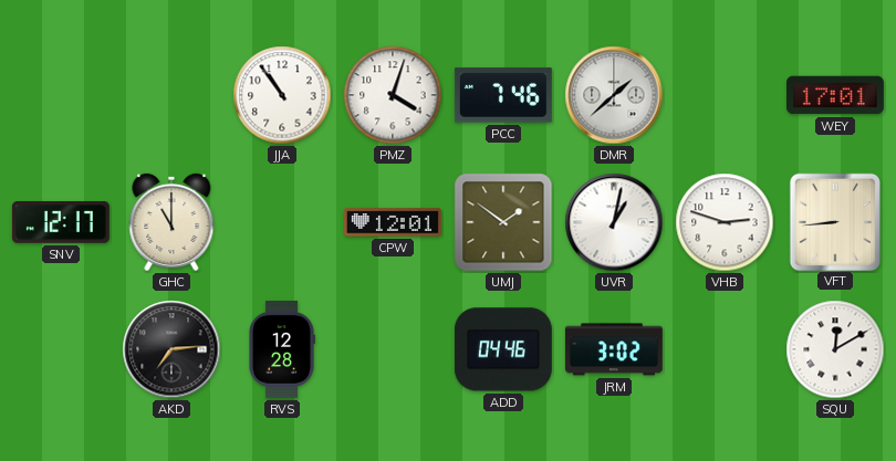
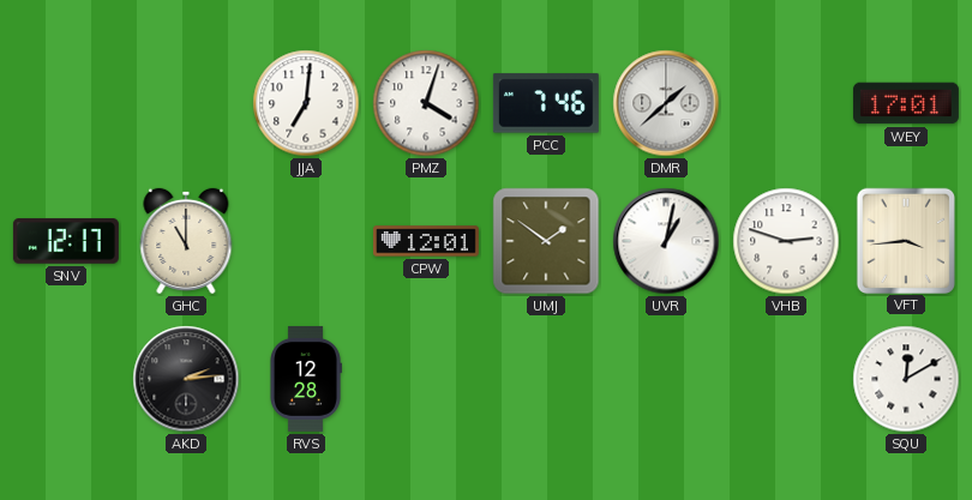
JJA: 10:54 -> 7:01 (306, 103)
VFT: 8:44 -> 3:44 (905, 240)
AKD: 7:14 -> 2:14 (186, 379)
ADD: 04:46 -> none (503, 349)
JRM: 3:02 -> none (614, 349)
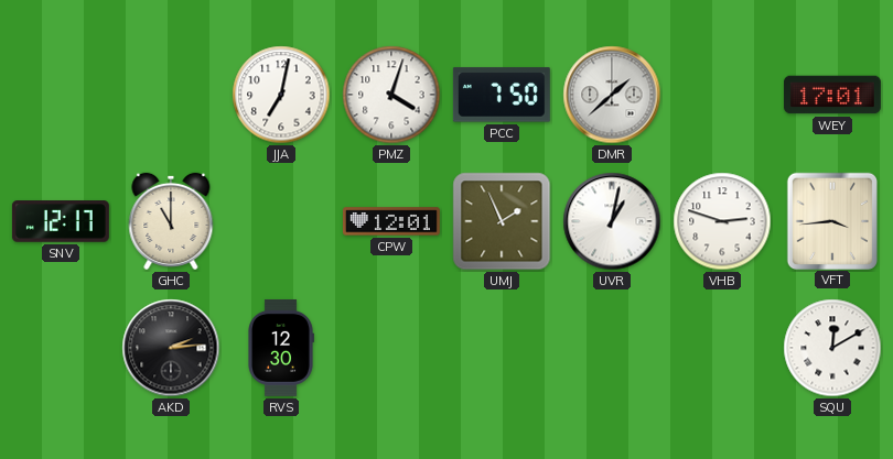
JJA: 7:01 -> 7:02 (281, 95)
PCC: 7:46 -> 7:50 (502, 95)
UMJ: 1:51 -> 1:56 (502, 221)
RVS: 12:28 -> 12:30 (281, 348)
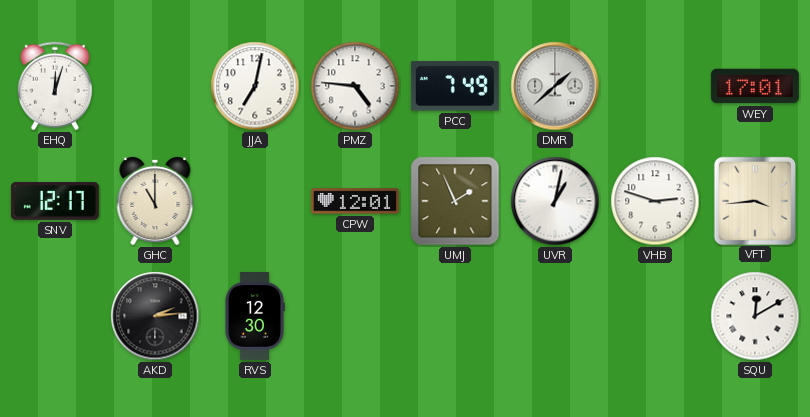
EHQ: none -> 12:03 (55, 86)
PMZ: 4:03 -> 4:46 (355, 86)
PCC: 7:50 -> 7:49 (455, 86)
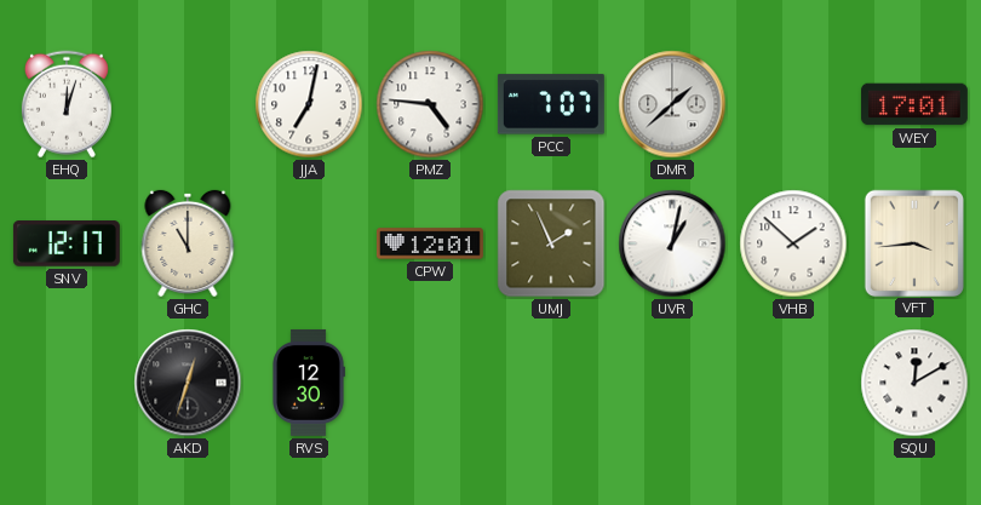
PCC: 7:49 -> 7:07 (551, 104)
VHB: 2:48 -> 1:52 (793, 243)
AKD: 2:14 -> 12:33 (188, 383)
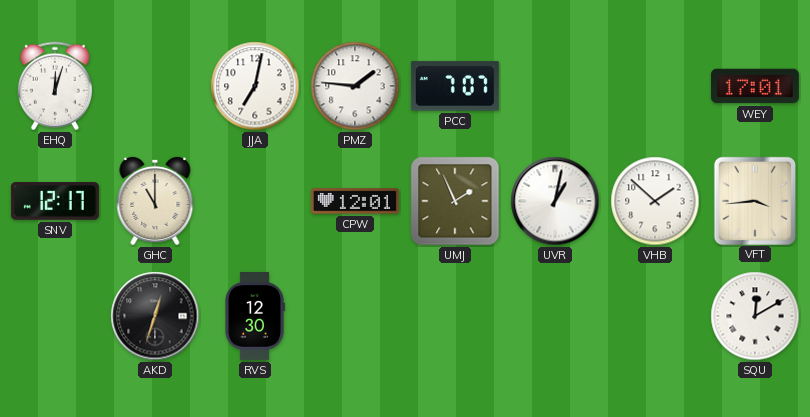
PMZ: 4:46 -> 1:46 (355, 86)
DMR: 1:38 -> none (672, 104)
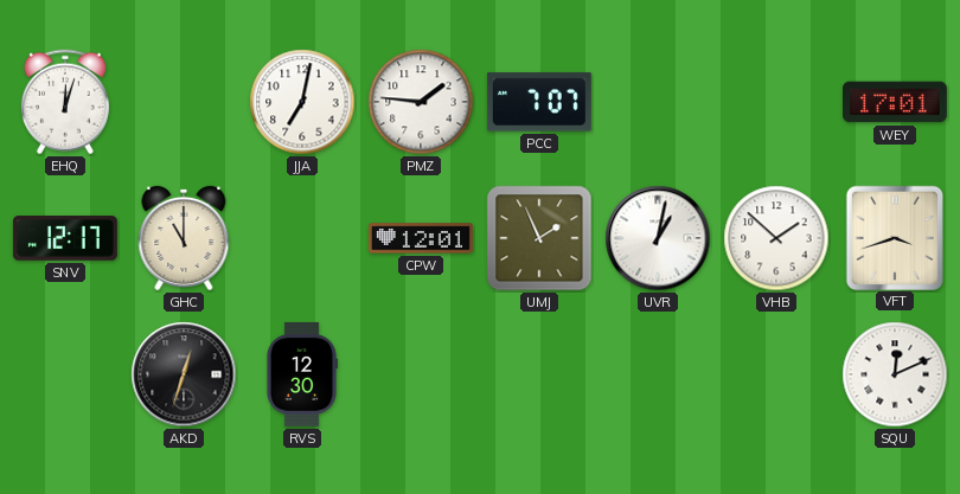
VFT: 3:44 -> 3:42 (894, 237)
SQU: 12:10 -> 12:11 (895, 374)
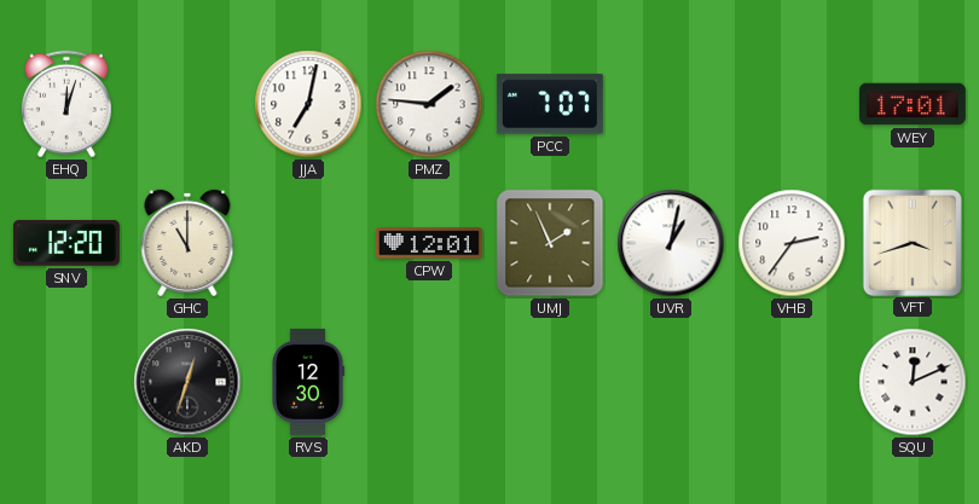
SNV: 12:17 -> 12:20 (66, 243)
VHB: 1:52 -> 2:36 (792, 243)
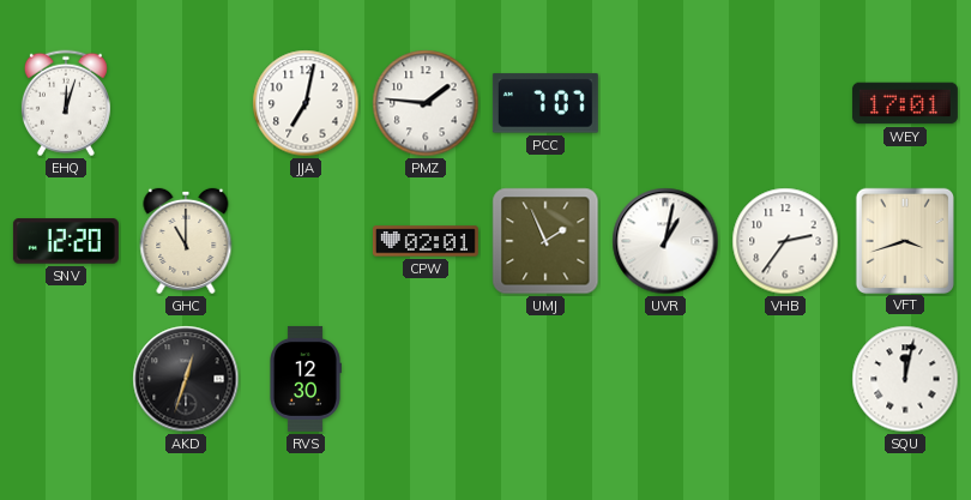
CPW: 12:01 -> 02:01 (426, 241)
SQU: 12:11 -> 12:02 (905, 379)
